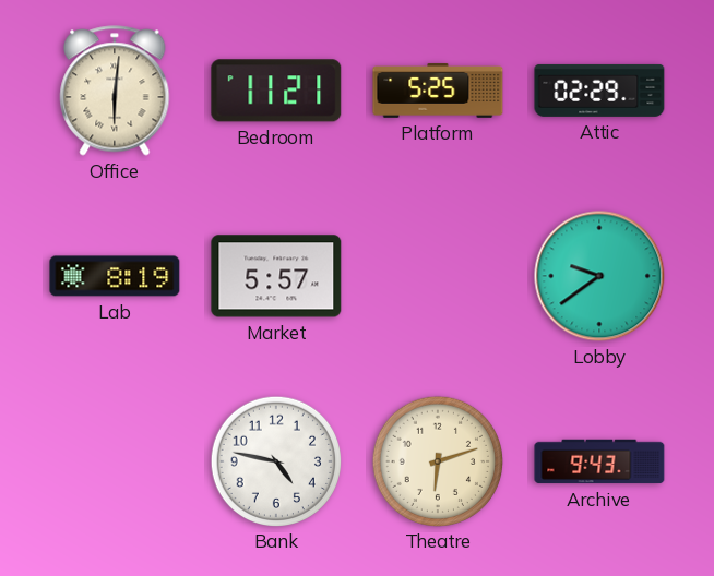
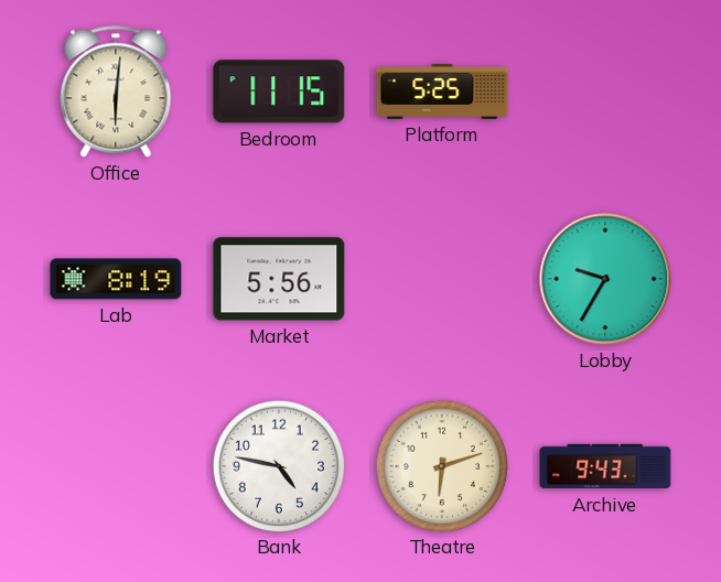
Bedroom: 11:21 -> 11:15 (279, 91)
Attic: 02:29 -> none (599, 91)
Market: 5:57 -> 5:56 (279, 279)
Lobby: 9:39 -> 9:35 (605, 279)
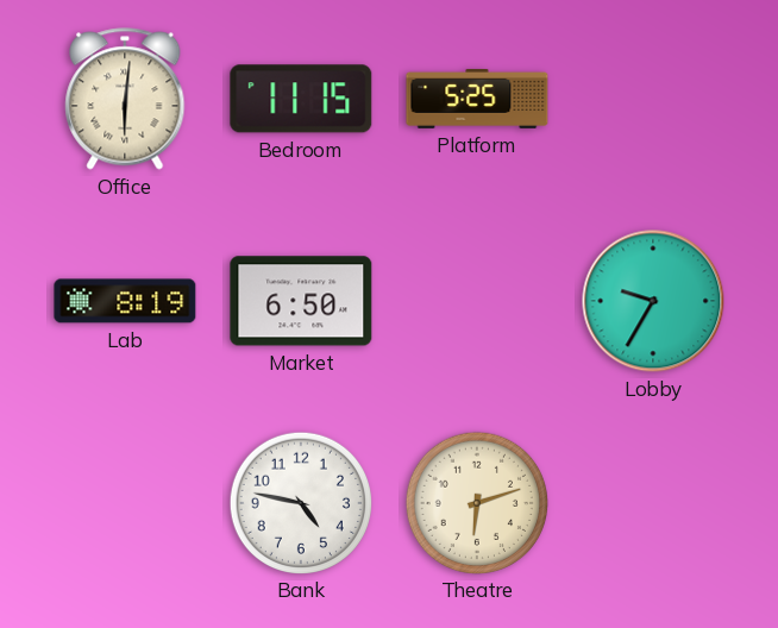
Market: 5:56 -> 6:50 (301, 301)
Archive: 9:43 -> none (605, 466)
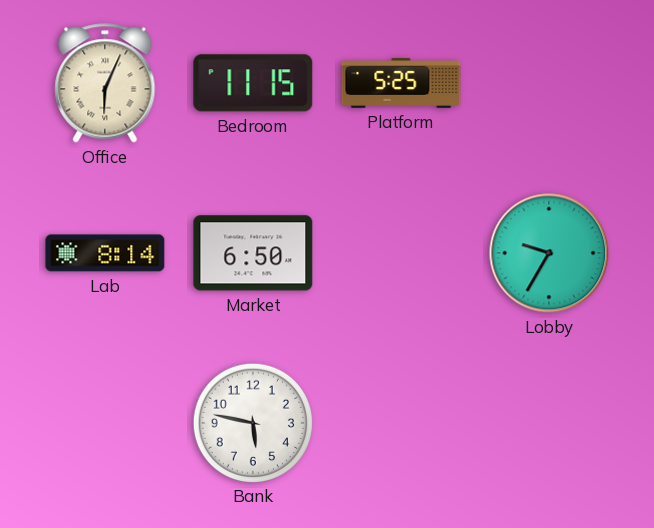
Office: 6:01 -> 6:04 (105, 83)
Lab: 8:19 -> 8:14 (105, 253)
Bank: 4:47 -> 5:47 (252, 422)
Theatre: 6:12 -> none (476, 502)
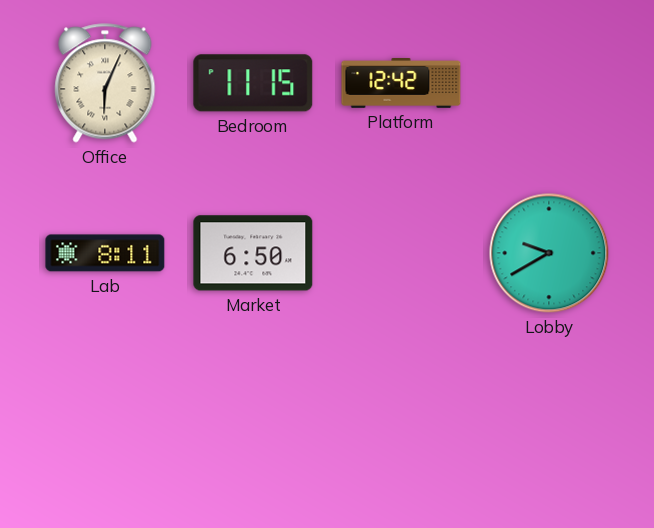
Platform: 5:25 -> 12:42 (401, 83)
Lab: 8:14 -> 8:11 (105, 253)
Lobby: 9:35 -> 9:40 (549, 253)
Bank: 5:47 -> none (252, 422)
